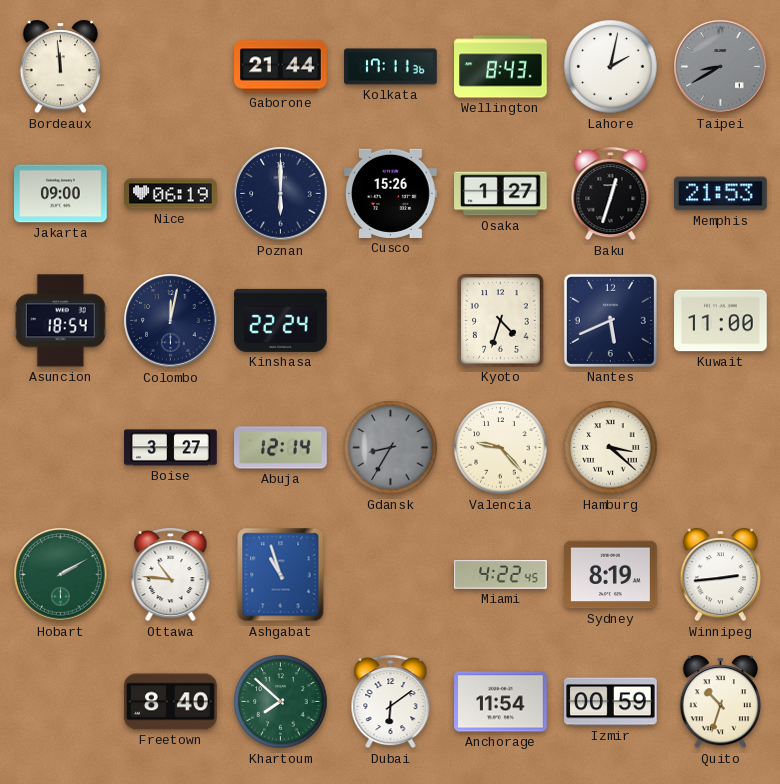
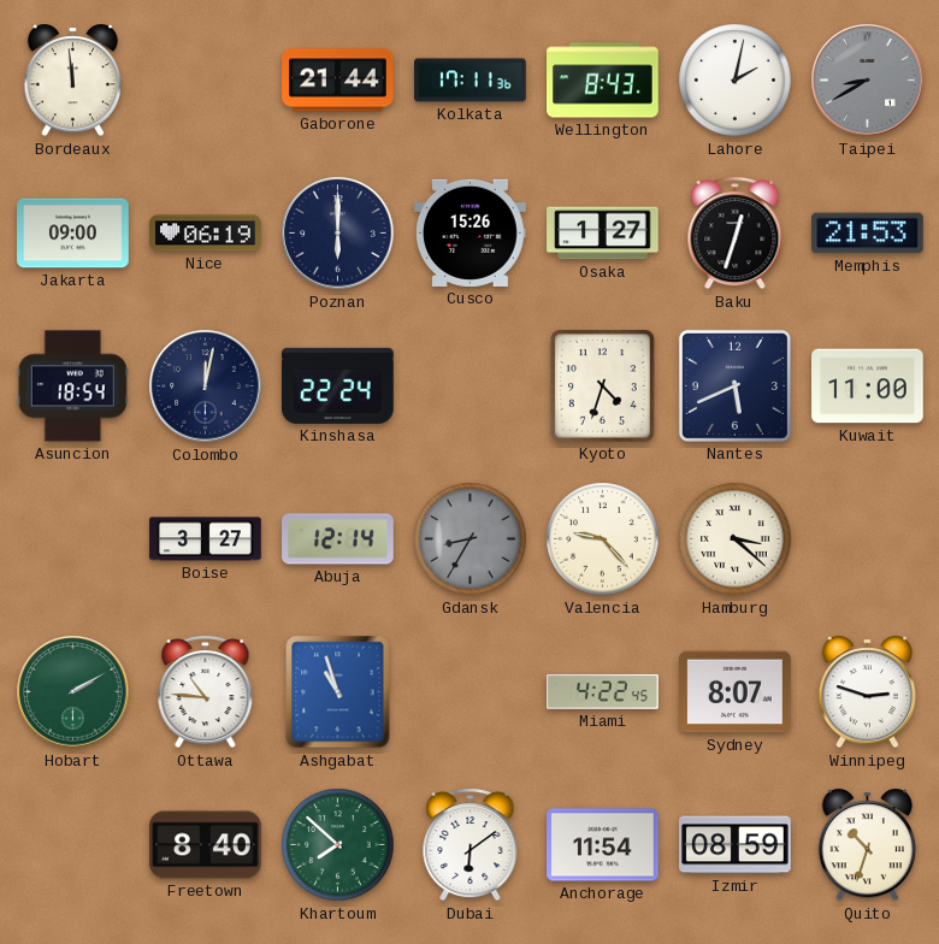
Sydney: 8:19 -> 8:07 (736, 692)
Winnipeg: 2:44 -> 2:48 (868, 692)
Izmir: 00:59 -> 08:59 (736, 845)
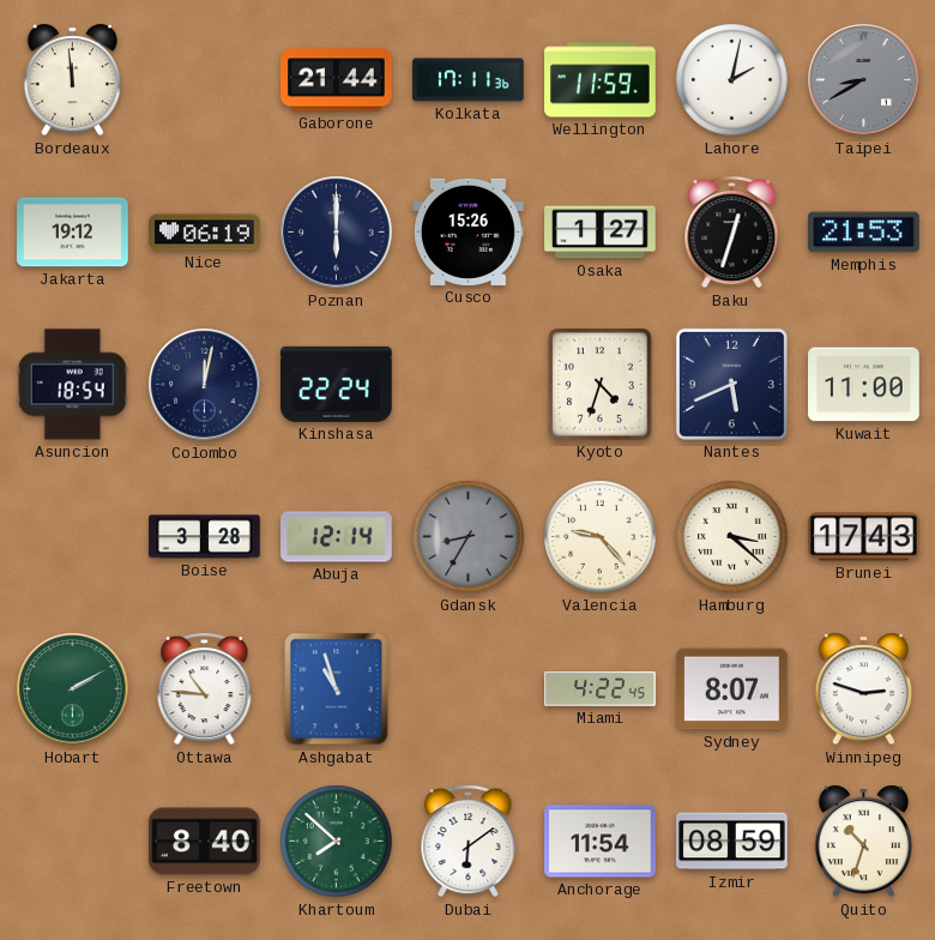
Wellington: 8:43 -> 11:59 (601, 80)
Jakarta: 09:00 -> 19:12 (73, 233)
Boise: 3:27 -> 3:28 (205, 537)
Brunei: none -> 17:43 (864, 537)
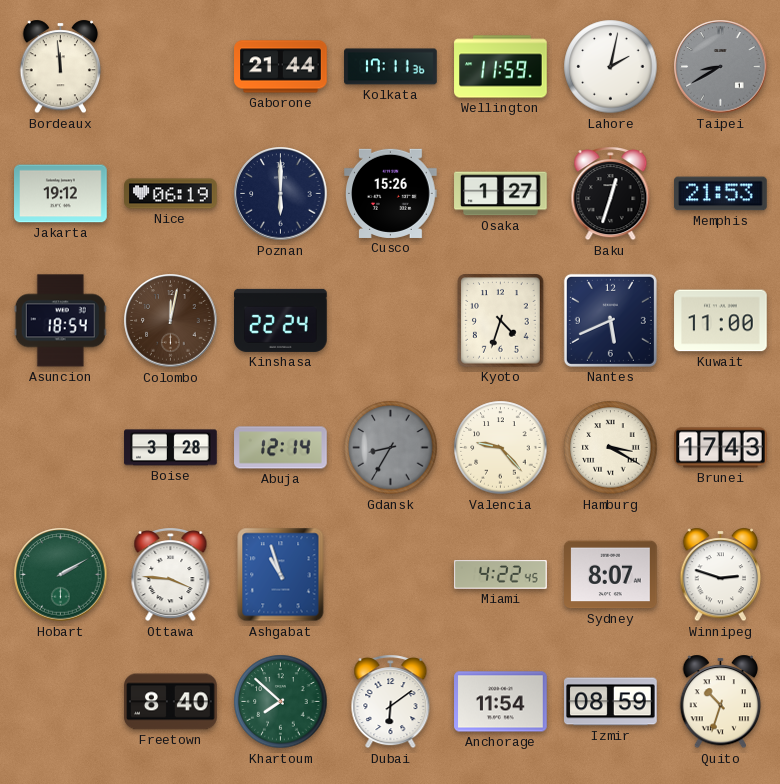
Colombo dial: navy -> brown (171, 321)
Hamburg: 3:22 -> 3:20 (611, 448)
Ottawa: 10:46 -> 3:46 (171, 575)
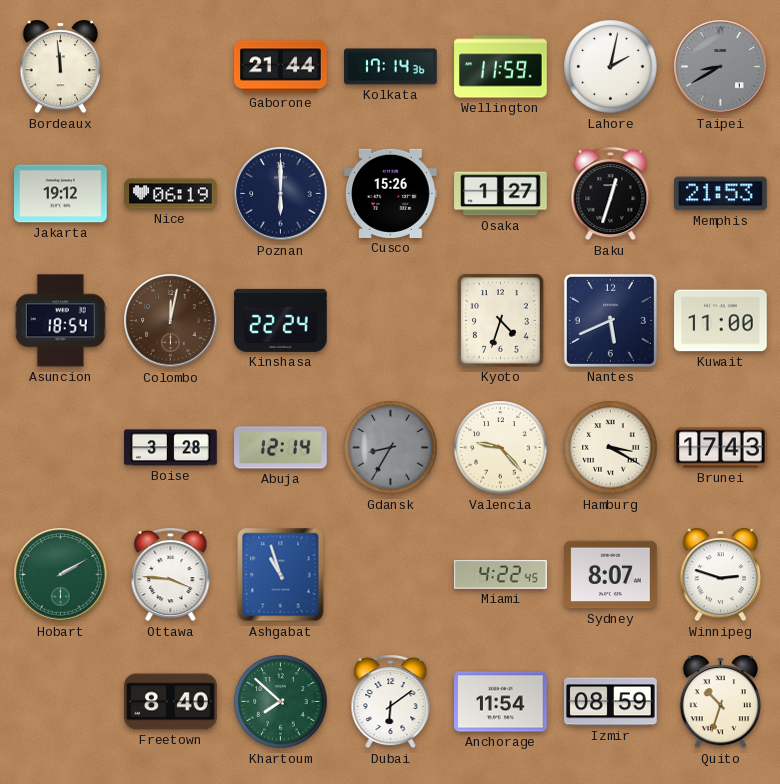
Kolkata: 17:11 -> 17:14 (391, 67)
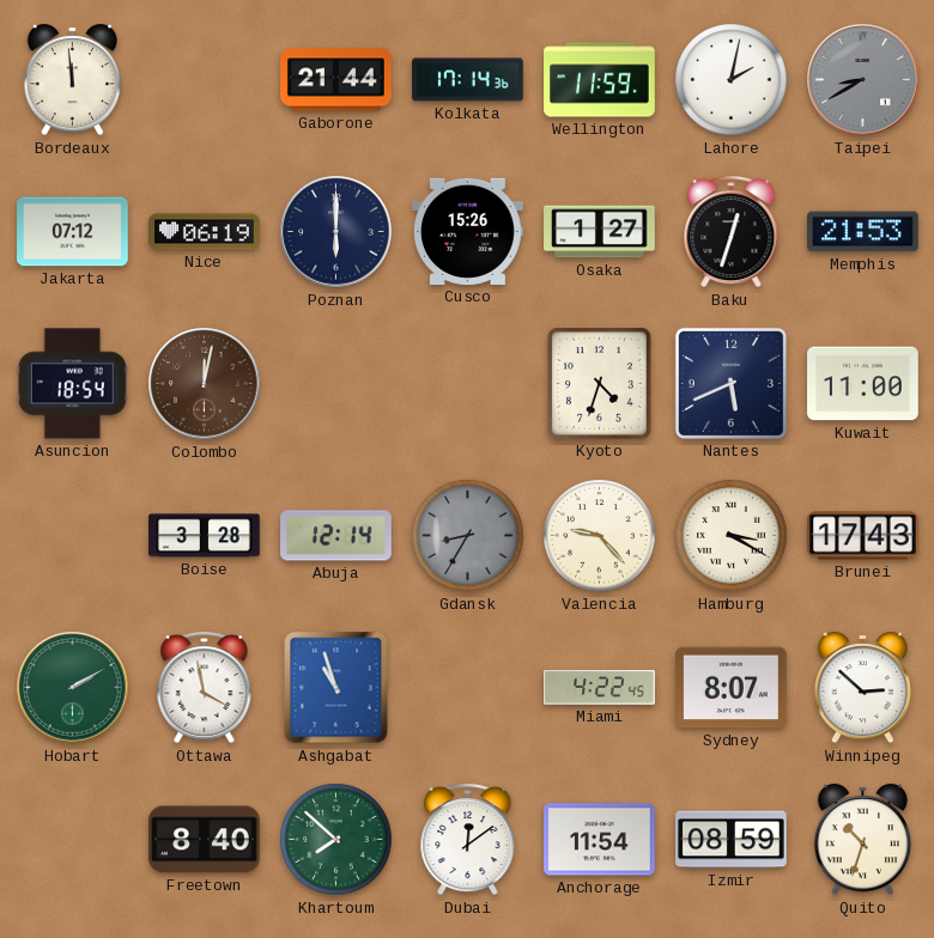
Jakarta: 19:12 -> 07:12 (73, 232)
Kinshasa: 22:24 -> none (281, 320)
Ottawa: 3:46 -> 3:58 (205, 688)
Winnipeg: 2:48 -> 2:52 (863, 688)
Dubai: 6:09 -> 12:09 (468, 840)
